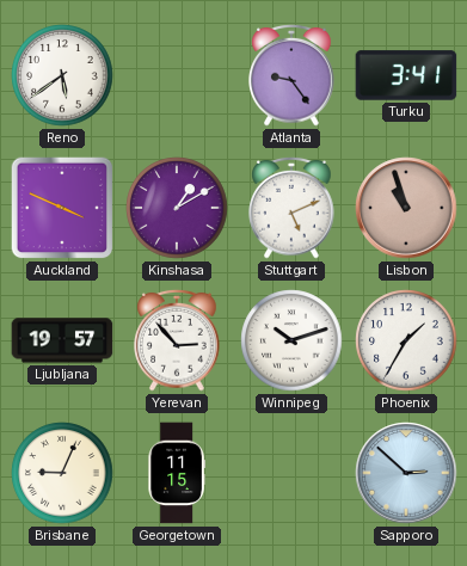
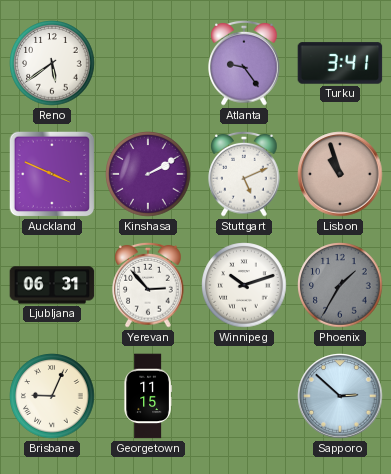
Kinshasa: 1:10 -> 2:10 (148, 174)
Ljubljana: 19:57 -> 06:31 (52, 285)
Phoenix dial: white -> grey (340, 285)
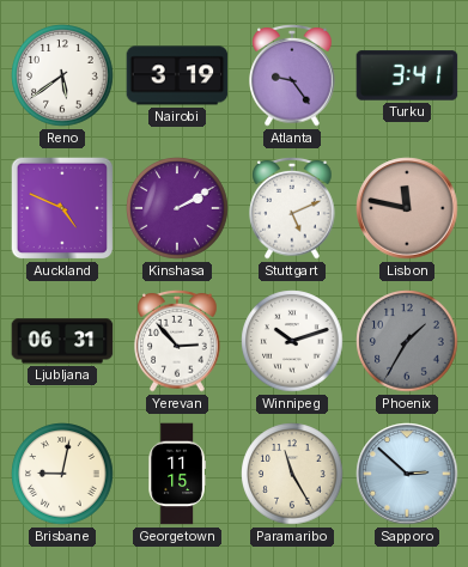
Nairobi: none -> 3:19 (177, 75)
Auckland: 3:49 -> 4:49 (62, 208)
Lisbon: 10:57 -> 11:47 (407, 208)
Brisbane: 9:04 -> 9:02 (62, 474)
Paramaribo: none -> 11:25 (292, 474)
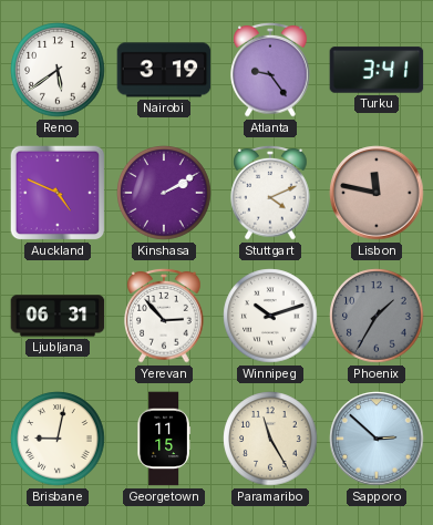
Stuttgart: 5:11 -> 4:11 (270, 193)
